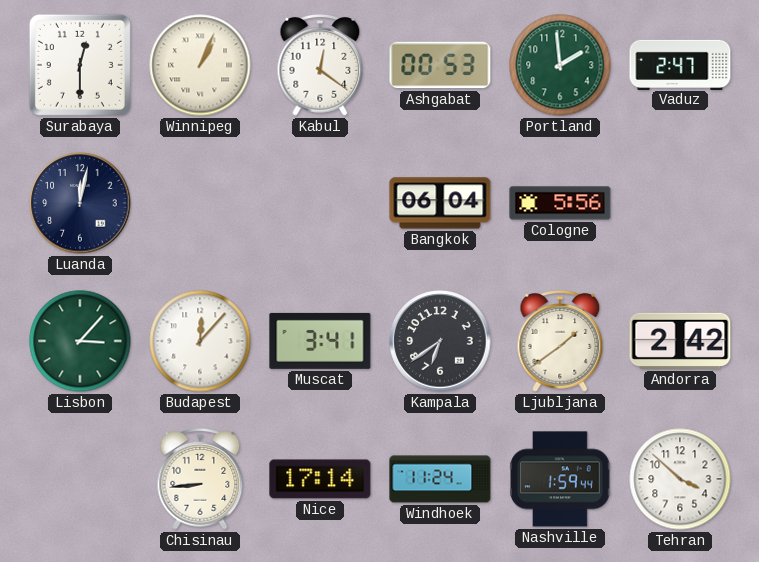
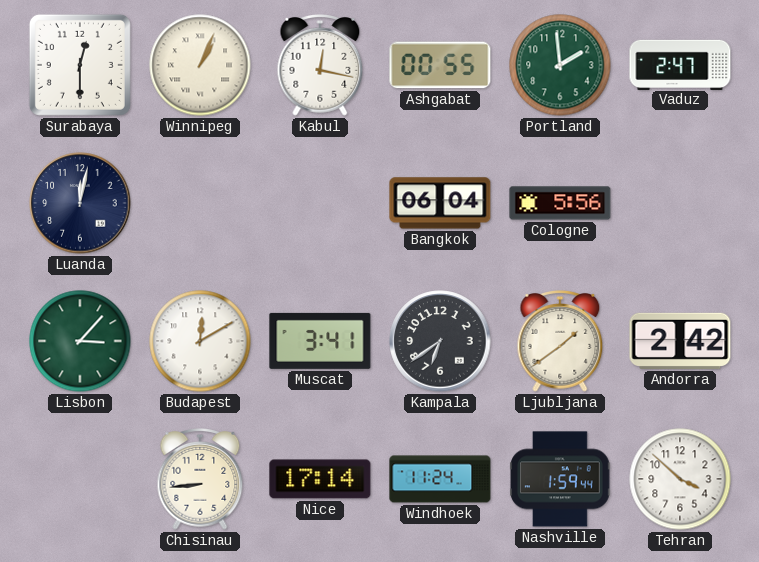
Kabul: 12:21 -> 12:17 (320, 66)
Ashgabat: 00:53 -> 00:55 (440, 65)
Budapest: 12:07 -> 12:10 (200, 341)
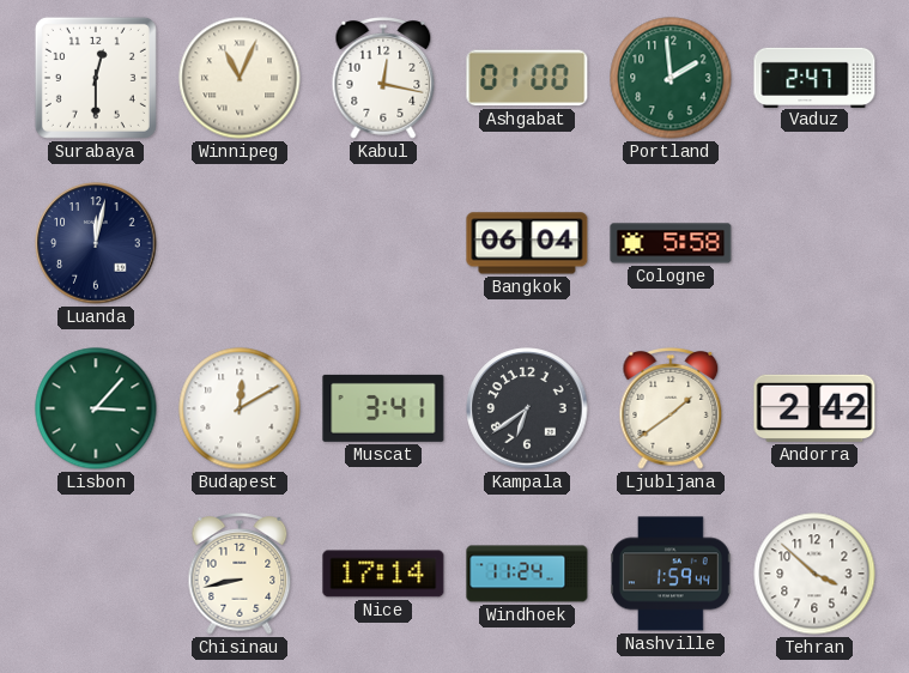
Winnipeg: 1:04 -> 11:04 (240, 78)
Ashgabat: 00:55 -> 01:00 (527, 78)
Cologne: 5:56 -> 5:58 (671, 243)
Chisinau: 8:44 -> 8:43 (240, 575)
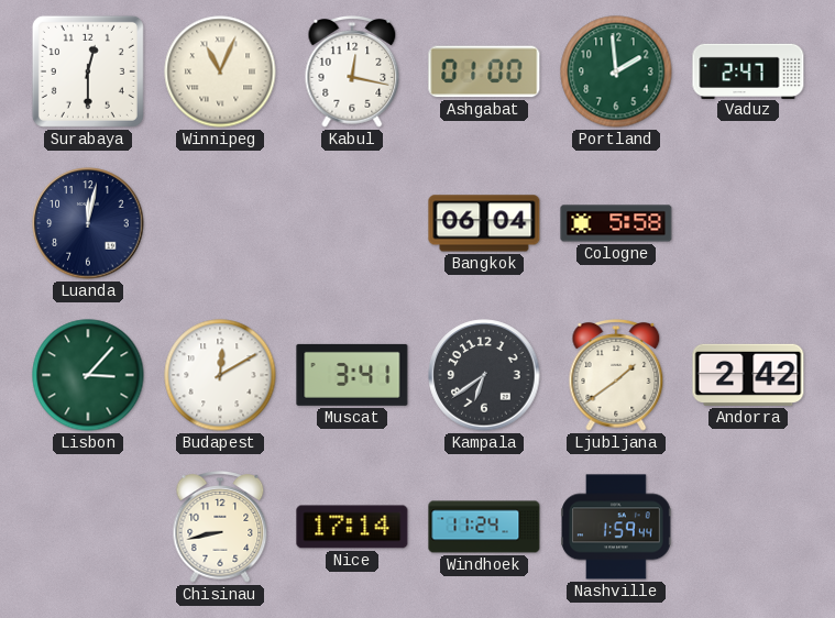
Tehran: 3:52 -> none (814, 574)
